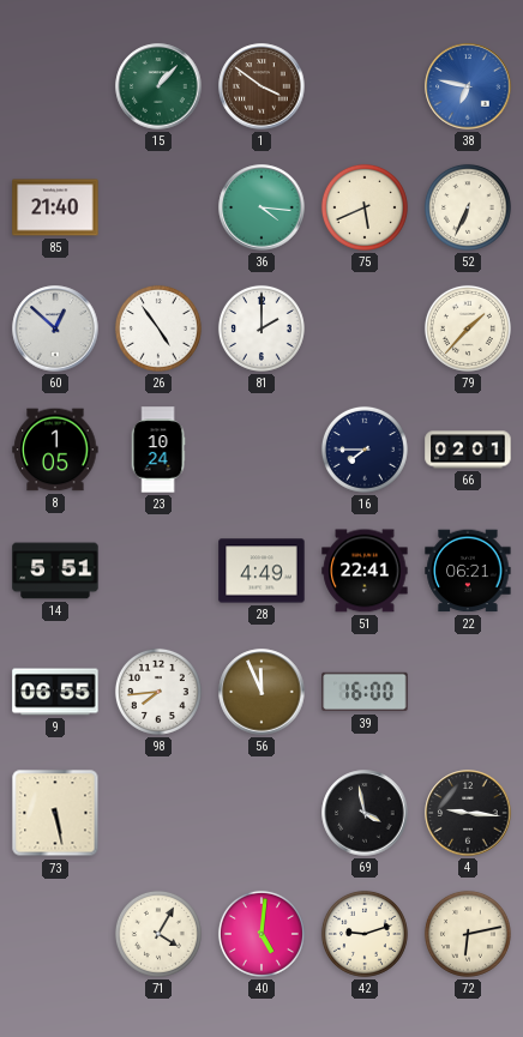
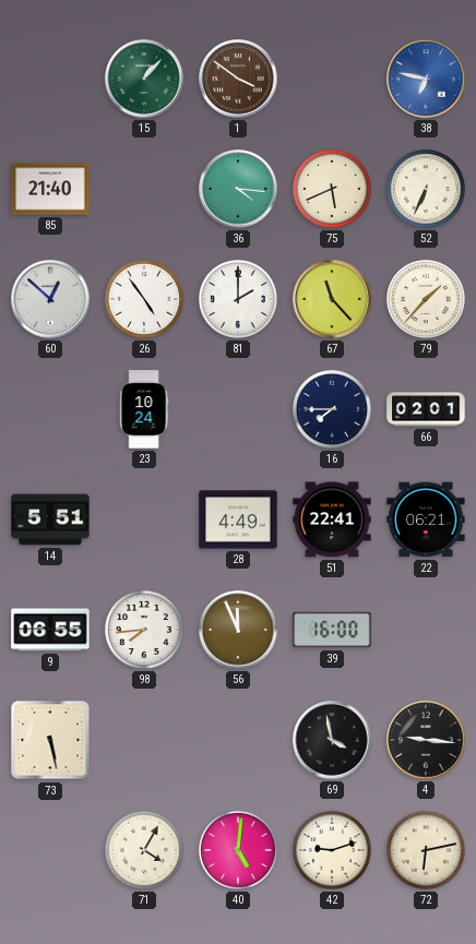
67: none -> 11:23 (332, 299)
8: 1:05 -> none (55, 450)
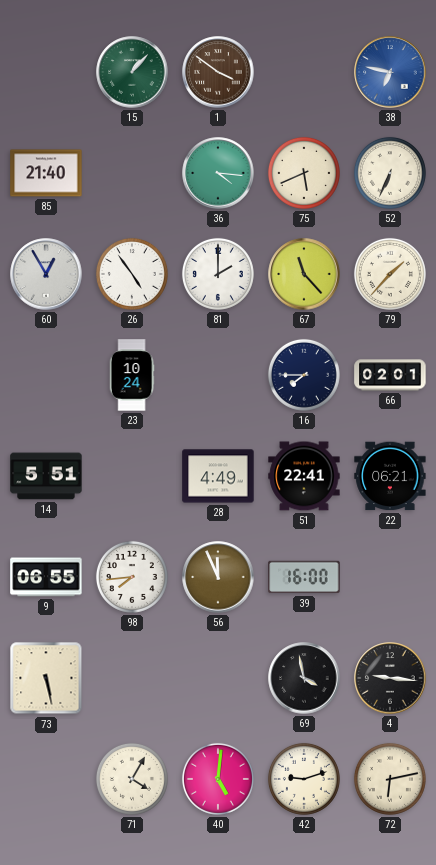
60: 12:52 -> 12:55 (46, 274)
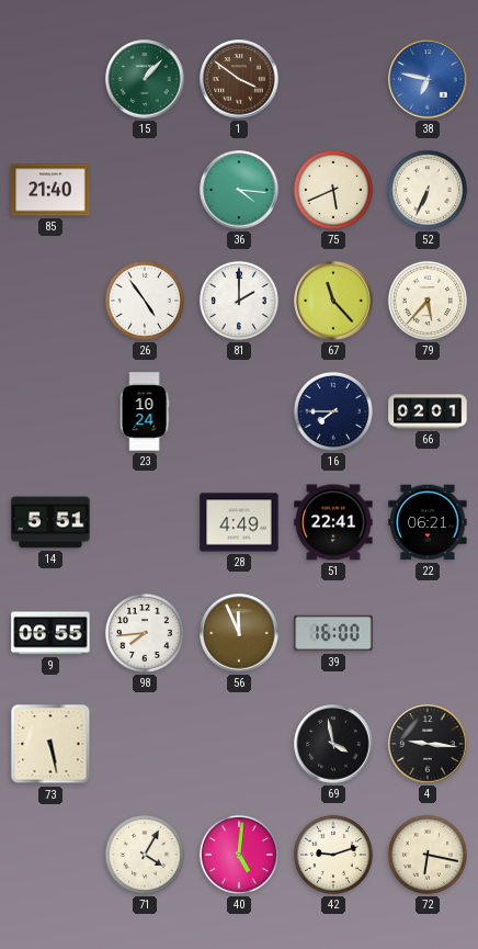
60: 12:55 -> none (46, 274)
79: 1:37 -> 5:37 (428, 301)
72: 6:13 -> 6:17 (428, 855)
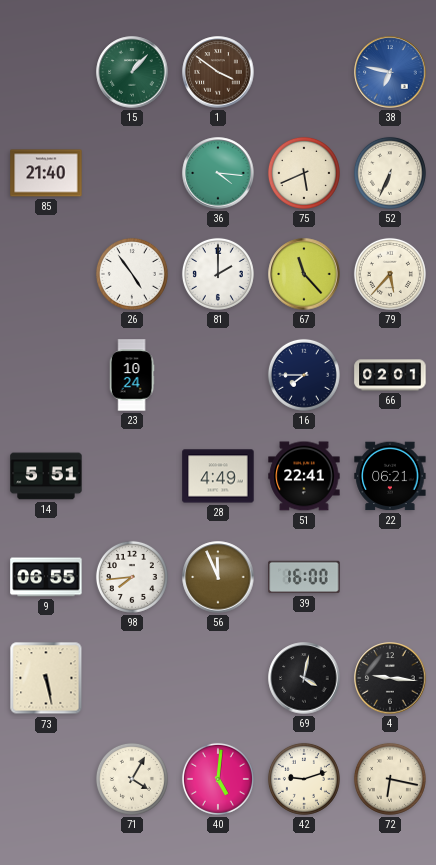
69: 3:58 -> 4:02 (304, 678)
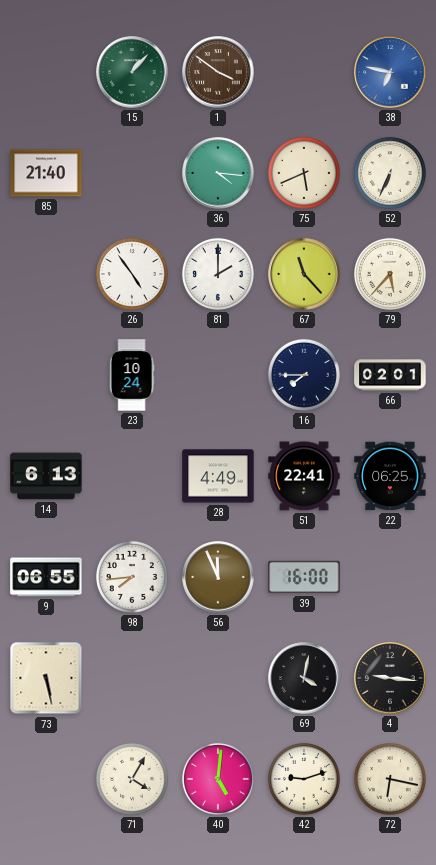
14: 5:51 -> 6:13 (46, 476)
22: 06:21 -> 06:25 (390, 476)
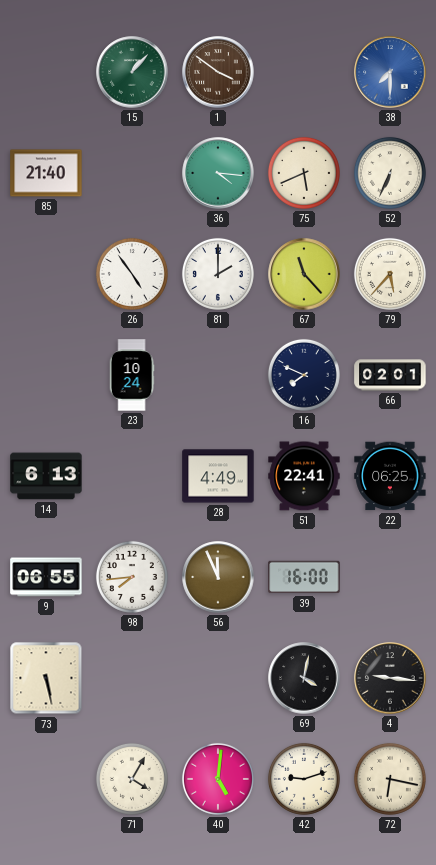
38: 6:47 -> 7:30 (390, 72)
16: 7:45 -> 7:49 (304, 375)
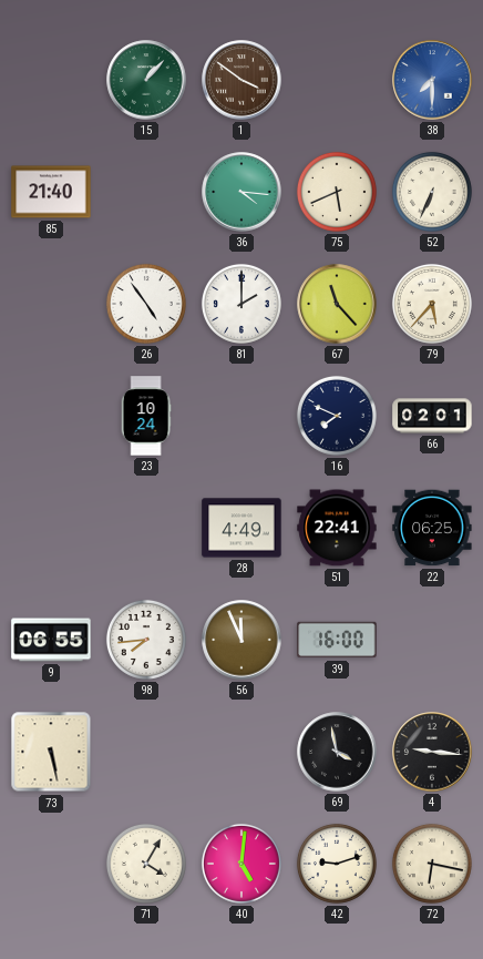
14: 6:13 -> none (46, 476)
69: 4:02 -> 3:58 (337, 752)
